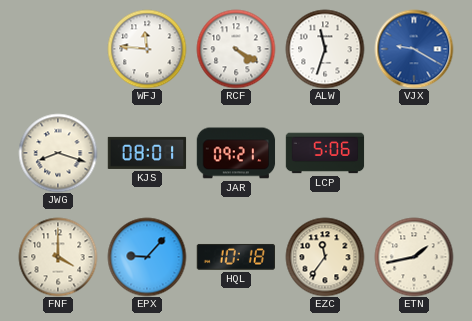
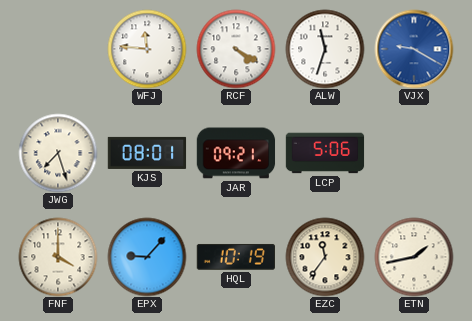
JWG: 8:18 -> 7:27 (58, 153)
HQL: 10:18 -> 10:19 (235, 257)
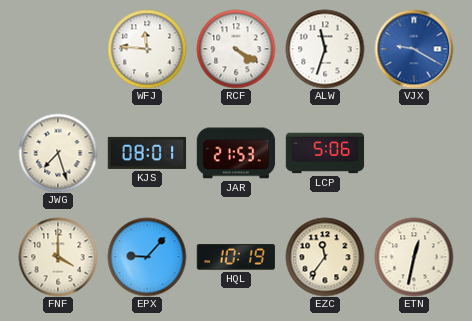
JAR: 09:21 -> 21:53 (236, 153)
ETN: 1:43 -> 12:32 (414, 257)
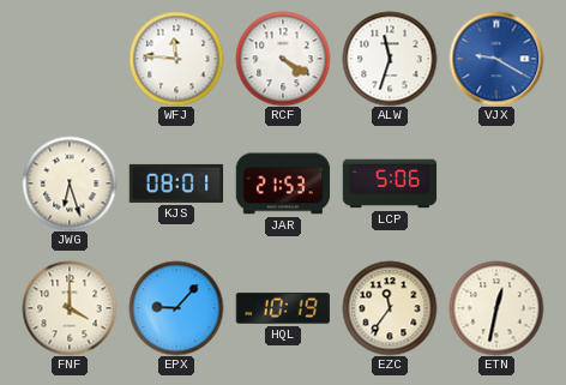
JWG: 7:27 -> 6:27 (70, 184)
